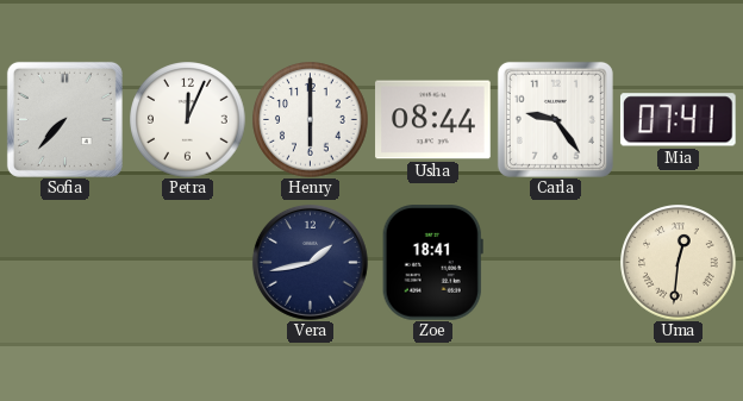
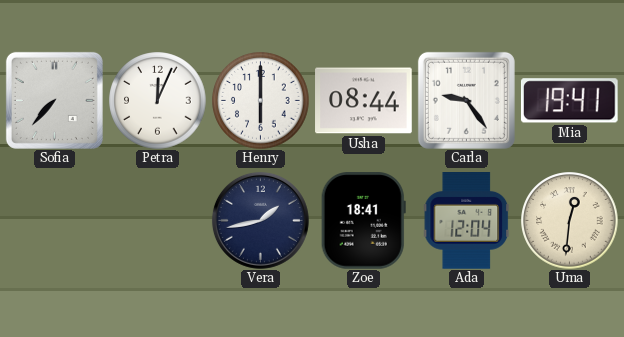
Mia: 07:41 -> 19:41 (569, 101)
Ada: none -> 12:04 (467, 221)
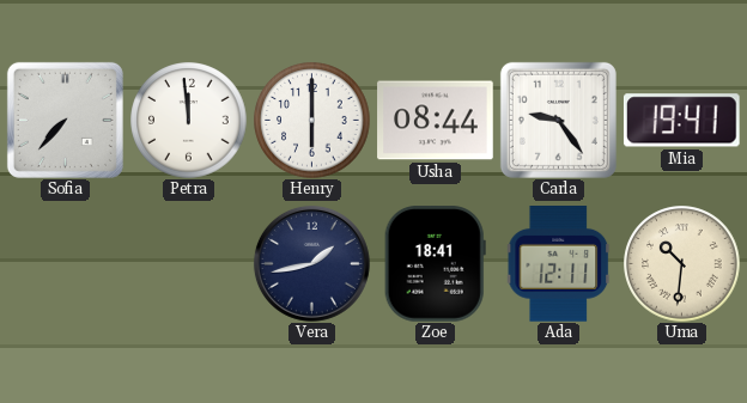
Petra: 12:04 -> 11:59 (189, 121)
Ada: 12:04 -> 12:11 (559, 264)
Uma: 12:31 -> 10:31 (682, 264)
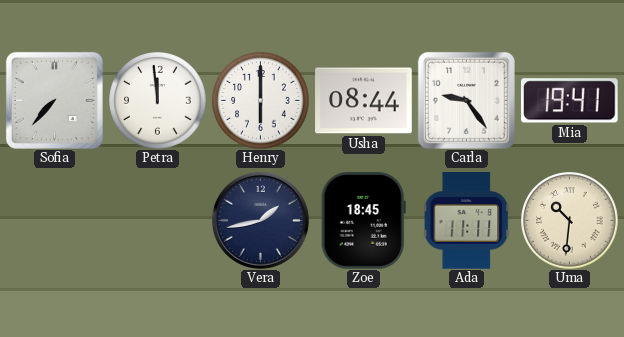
Zoe: 18:41 -> 18:45 (363, 221)
Ada: 12:11 -> 11:11 (467, 221)
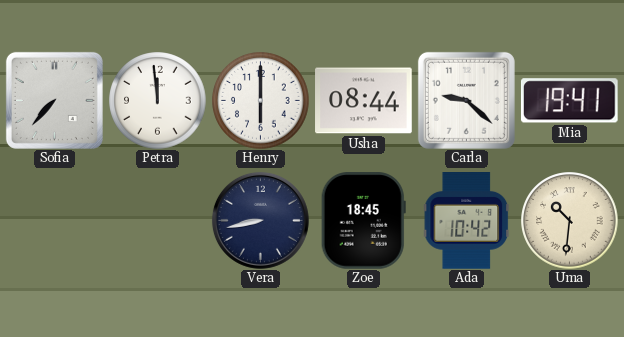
Carla: 9:24 -> 9:22 (466, 100)
Vera: 1:43 -> 8:43 (260, 220)
Ada: 11:11 -> 10:42 (467, 221)
